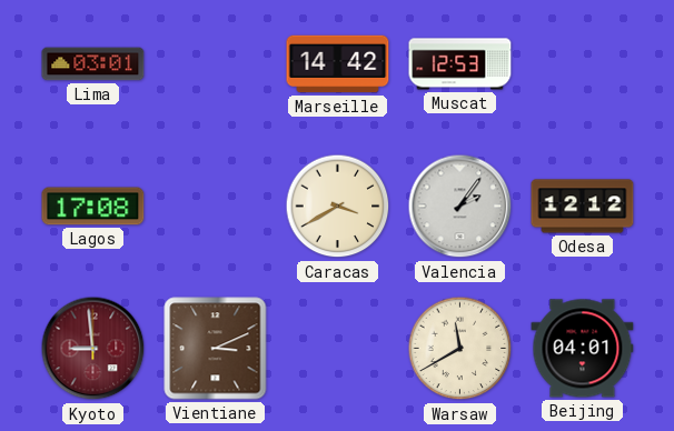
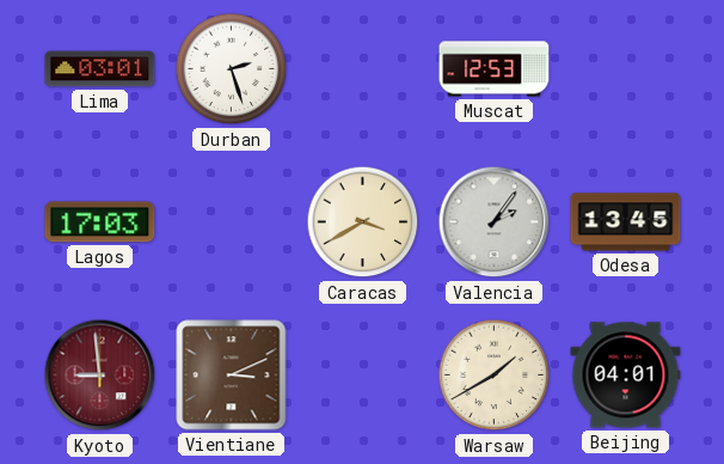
Durban: none -> 2:27 (232, 69)
Marseille: 14:42 -> none (338, 64)
Lagos: 17:08 -> 17:03 (100, 222)
Odesa: 12:12 -> 13:45 (626, 222)
Warsaw: 11:40 -> 1:40 (495, 376)
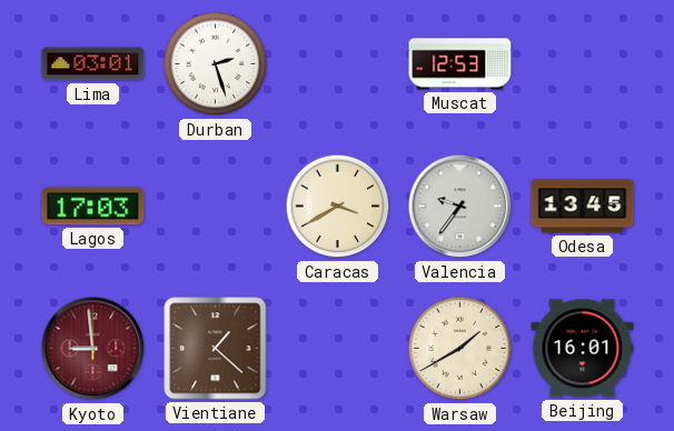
Valencia: 2:06 -> 9:36 (460, 207)
Vientiane: 3:11 -> 1:22 (216, 349)
Beijing: 04:01 -> 16:01 (583, 349)
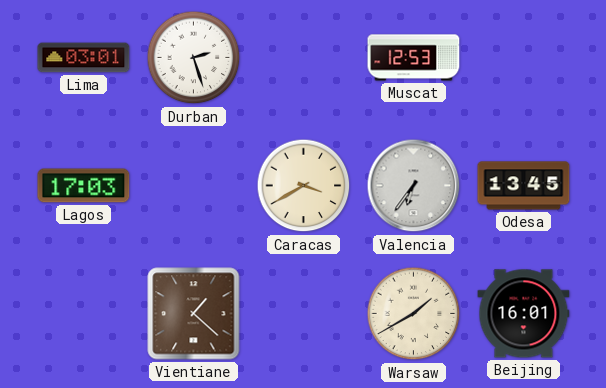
Valencia: 9:36 -> 6:36 (414, 186)
Kyoto: 8:59 -> none (93, 349)
